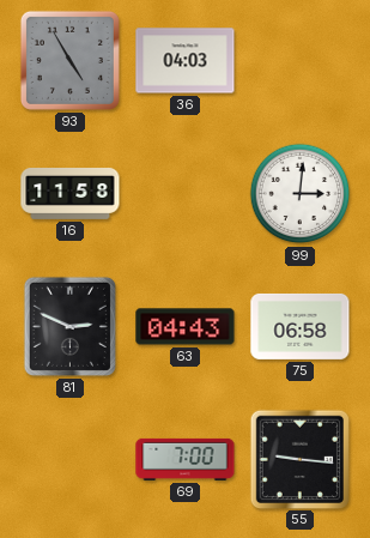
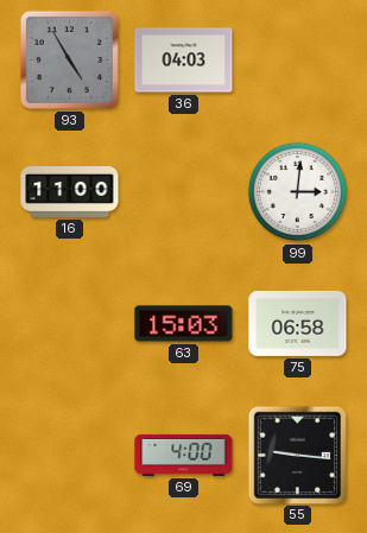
16: 11:58 -> 11:00 (70, 192)
81: 2:49 -> none (69, 326)
63: 04:43 -> 15:03 (184, 324)
69: 7:00 -> 4:00 (184, 455)
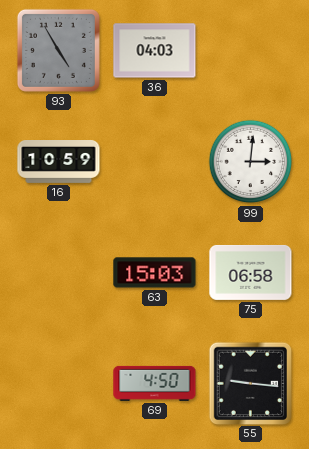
16: 11:00 -> 10:59 (59, 162)
69: 4:00 -> 4:50 (155, 383)
